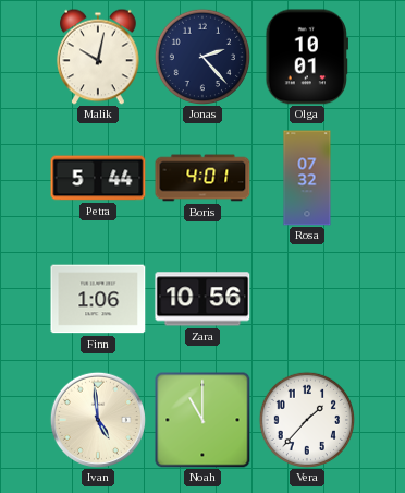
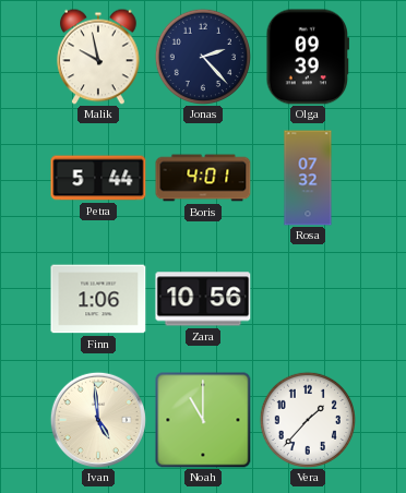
Malik: 10:02 -> 9:58 (99, 57)
Olga: 10:01 -> 09:39 (307, 57)
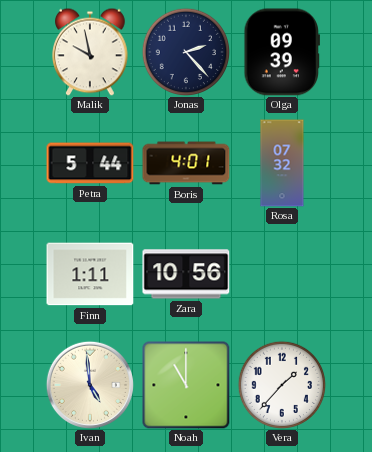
Finn: 1:06 -> 1:11 (90, 274)
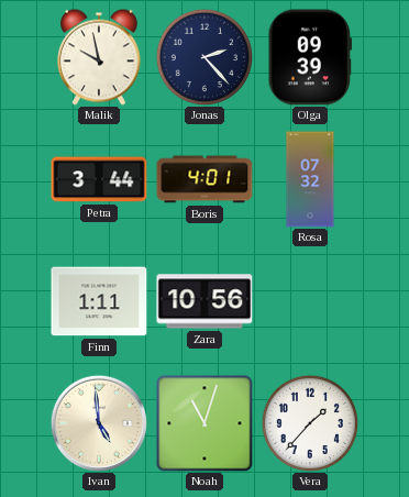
Petra: 5:44 -> 3:44 (99, 179)
Noah: 11:00 -> 11:03 (204, 423)
